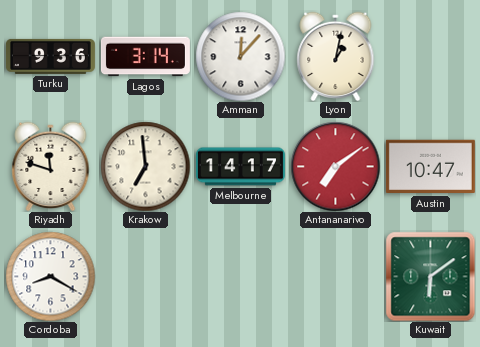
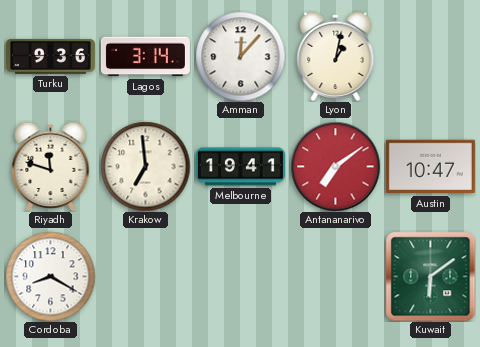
Melbourne: 14:17 -> 19:41 (240, 167)
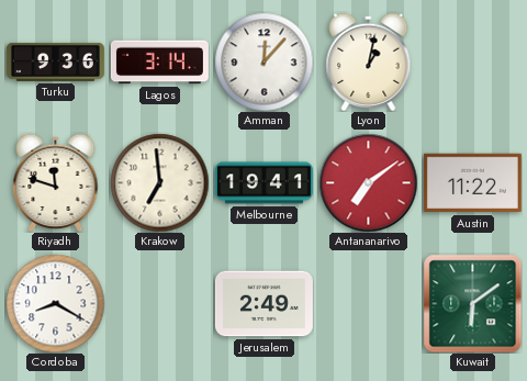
Austin: 10:47 -> 11:22 (472, 183)
Jerusalem: none -> 2:49 (263, 304)
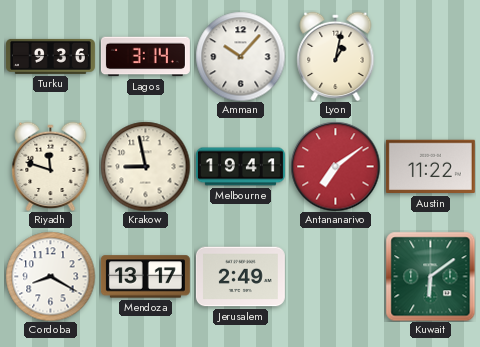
Amman: 12:07 -> 10:07 (240, 56)
Krakow: 6:59 -> 8:58 (145, 166)
Mendoza: none -> 13:17 (145, 277)
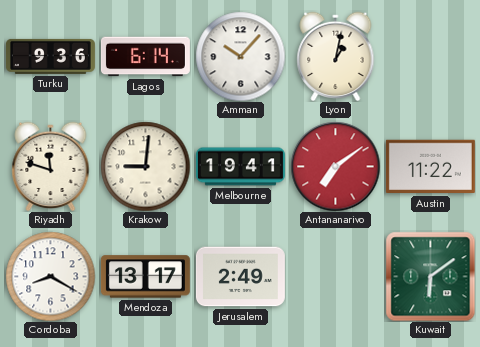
Lagos: 3:14 -> 6:14 (145, 57)
Krakow: 8:58 -> 9:01 (145, 166)
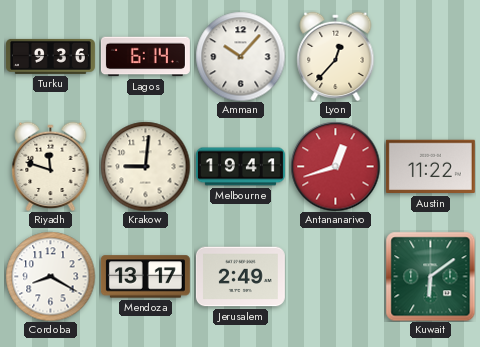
Lyon: 1:02 -> 12:37 (336, 56)
Antananarivo: 7:09 -> 12:42 (335, 166)
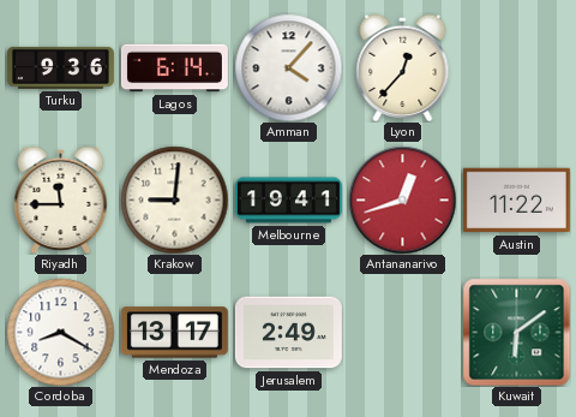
Amman: 10:07 -> 4:07 (288, 67)
Riyadh: 11:48 -> 11:45 (61, 199)
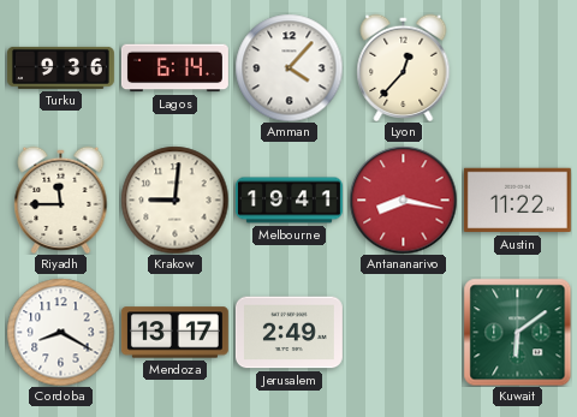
Antananarivo: 12:42 -> 8:17 (403, 199)
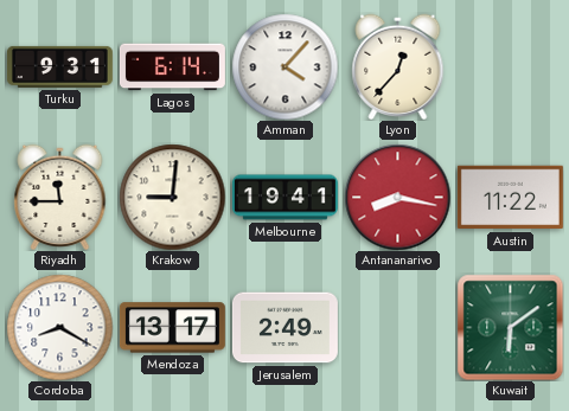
Turku: 9:36 -> 9:31 (59, 66)
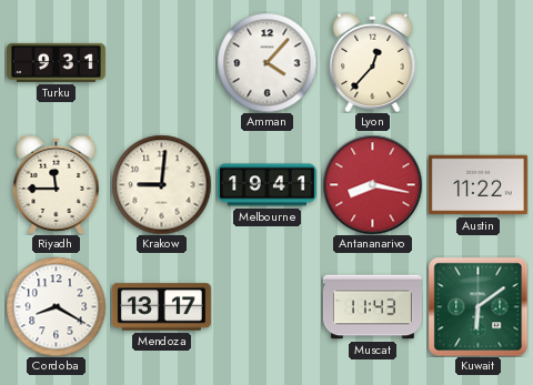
Lagos: 6:14 -> none (172, 68)
Jerusalem: 2:49 -> none (284, 328)
Muscat: none -> 11:43 (372, 307)
